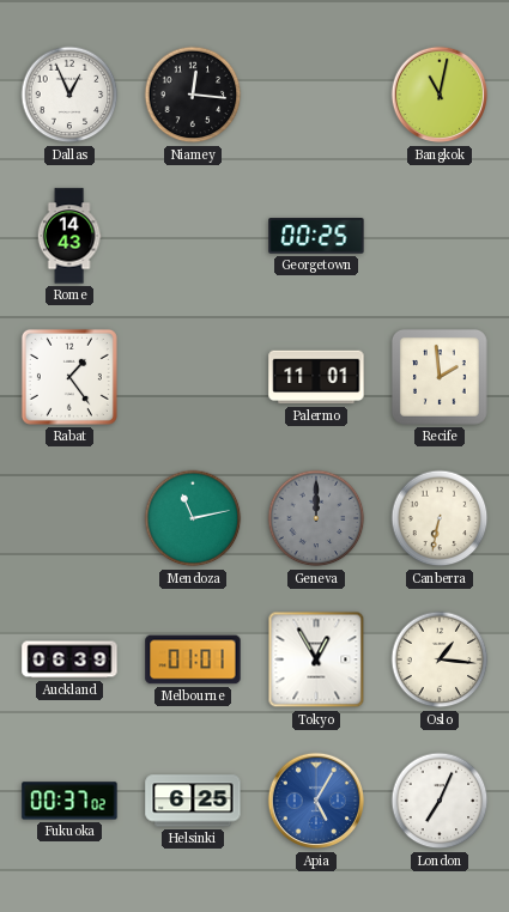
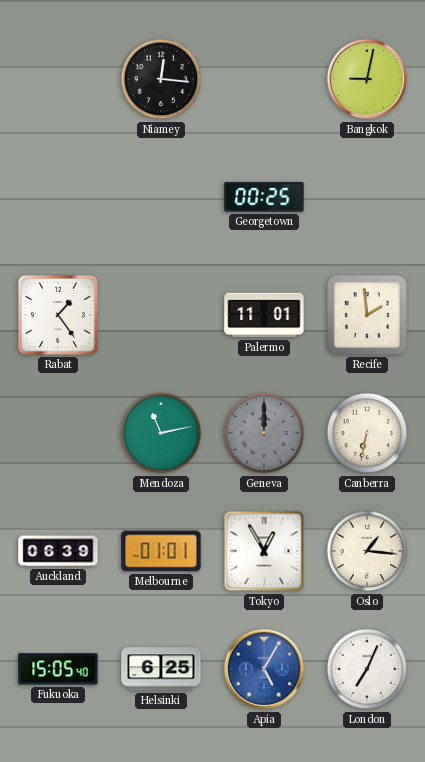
Dallas: 12:56 -> none (69, 95)
Bangkok: 11:02 -> 9:02 (366, 79)
Rome: 14:43 -> none (69, 236)
Fukuoka: 00:37 -> 15:05 (58, 669)
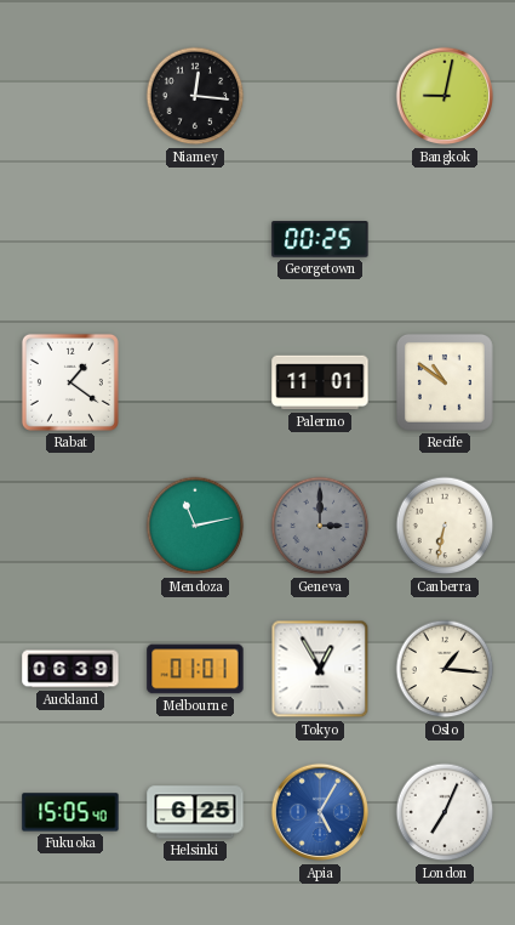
Rabat: 1:24 -> 1:21 (70, 382)
Recife: 1:59 -> 10:51 (445, 382)
Geneva: 12:00 -> 3:00 (320, 526)
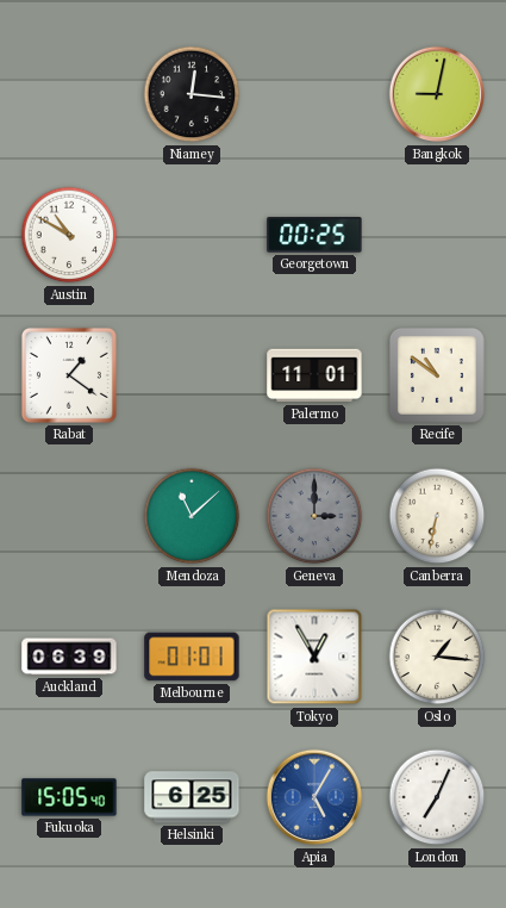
Austin: none -> 10:50 (69, 235)
Mendoza: 11:13 -> 11:08 (192, 516)
